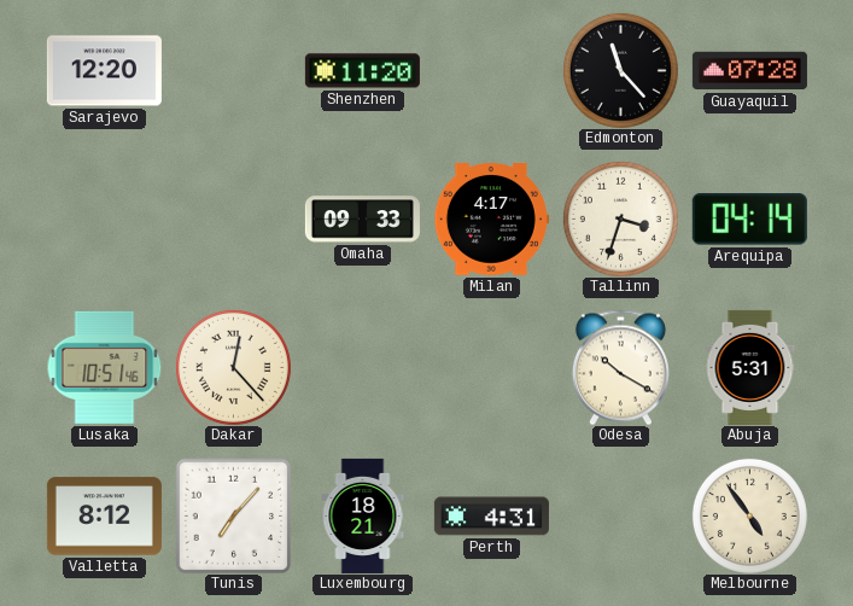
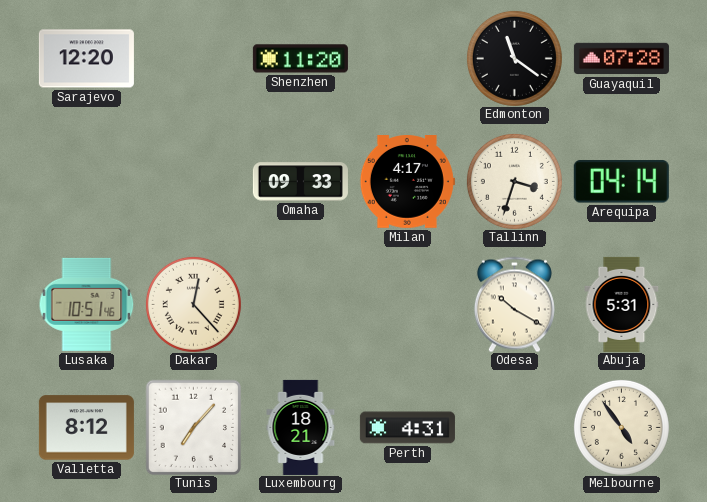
Edmonton: 11:23 -> 11:21 (514, 58)
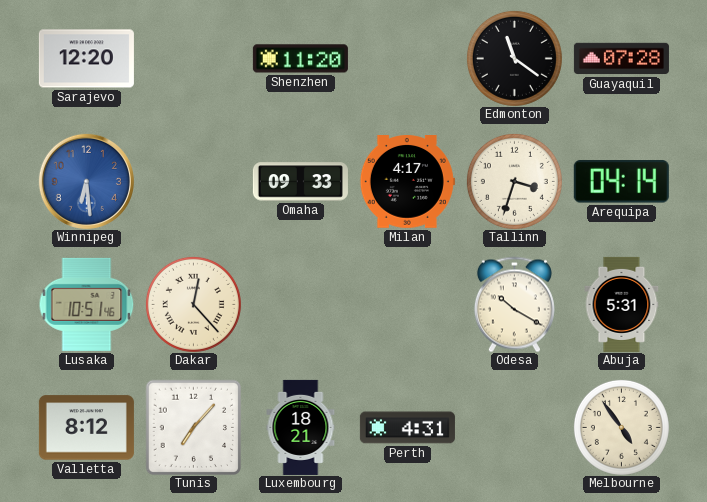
Winnipeg: none -> 6:29 (86, 181)
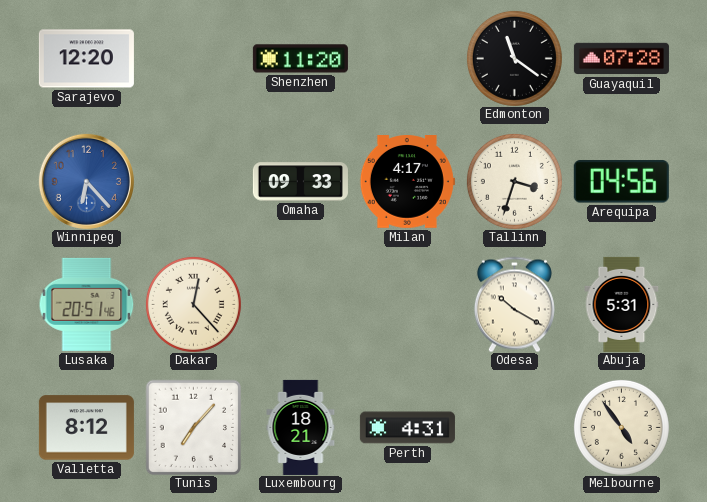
Winnipeg: 6:29 -> 6:23 (86, 181)
Arequipa: 04:14 -> 04:56 (621, 182)
Lusaka: 10:51 -> 20:51 (86, 304)
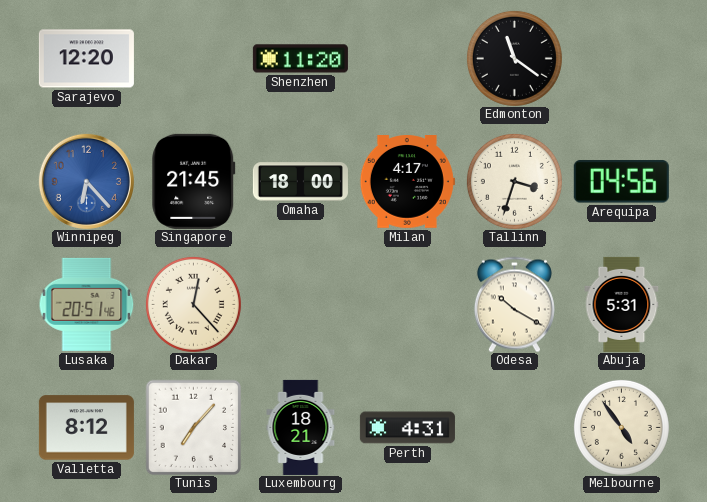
Guayaquil: 07:28 -> none (621, 59)
Singapore: none -> 21:45 (194, 181)
Omaha: 09:33 -> 18:00 (300, 182)
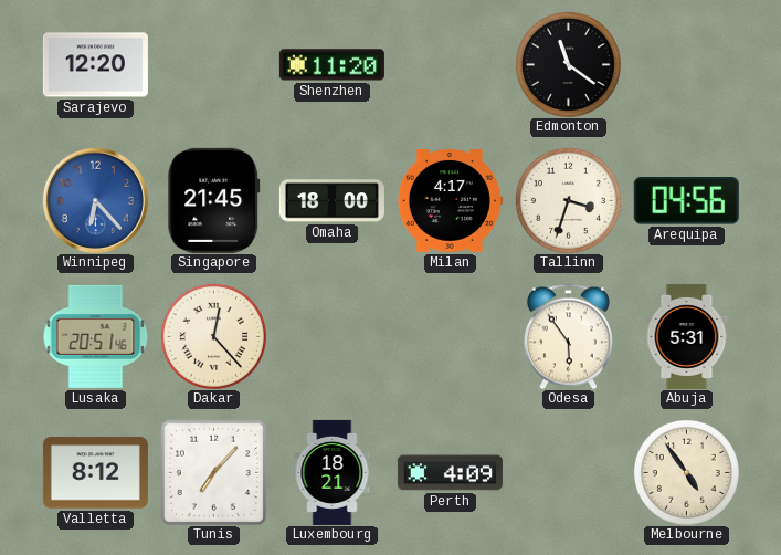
Odesa: 10:20 -> 5:54 (568, 336)
Perth: 4:31 -> 4:09 (450, 473)
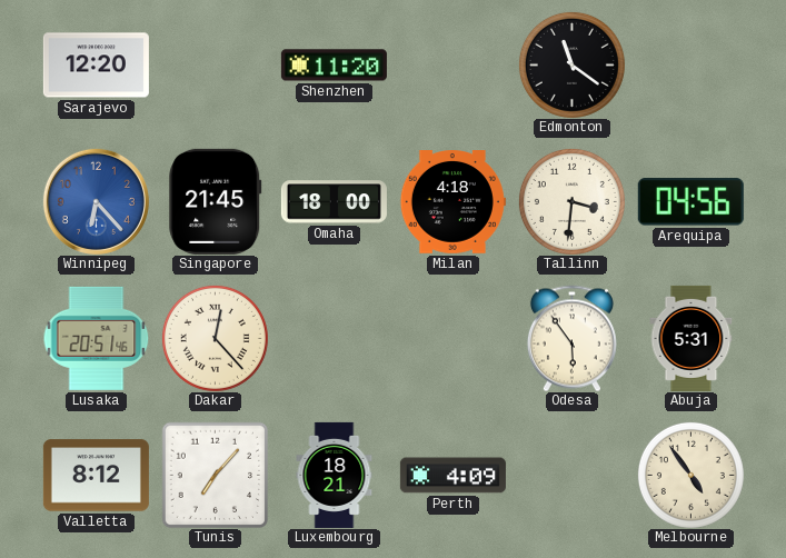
Milan: 4:17 -> 4:18 (452, 202)
Tallinn: 3:33 -> 3:31 (571, 201)
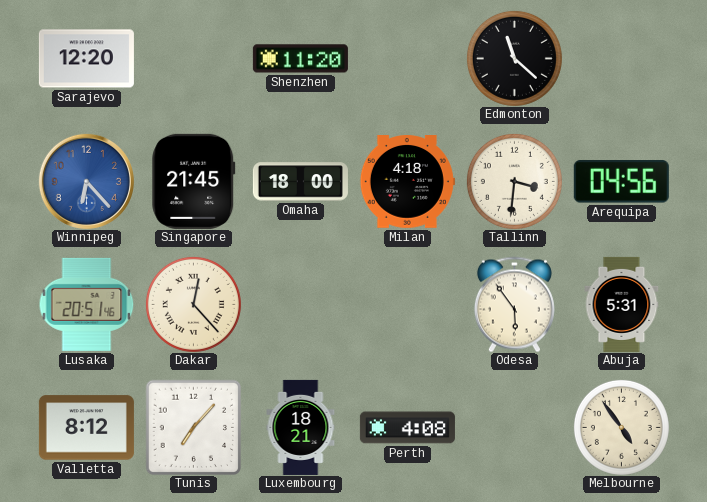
Edmonton: 11:21 -> 11:22 (514, 58)
Perth: 4:09 -> 4:08 (407, 428)
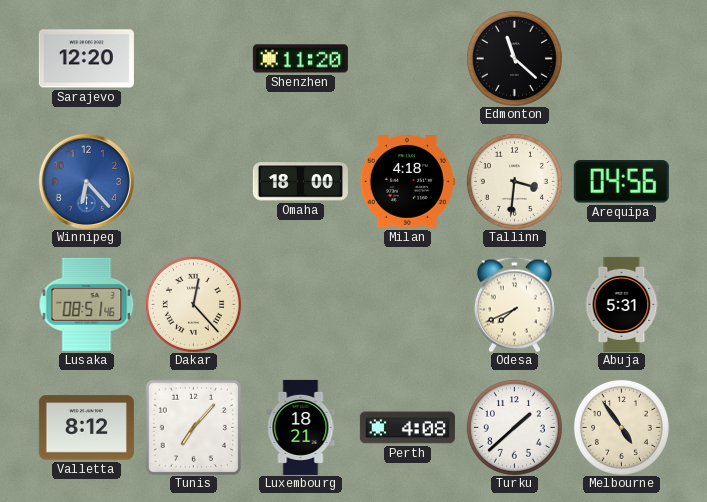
Singapore: 21:45 -> none (194, 181)
Lusaka: 20:51 -> 08:51 (86, 304)
Odesa: 5:54 -> 7:41 (514, 304)
Turku: none -> 1:38 (514, 427)
